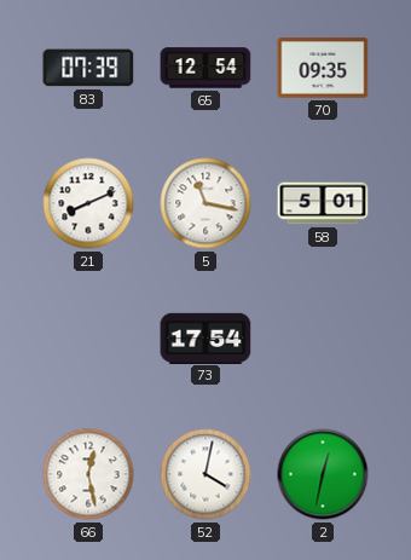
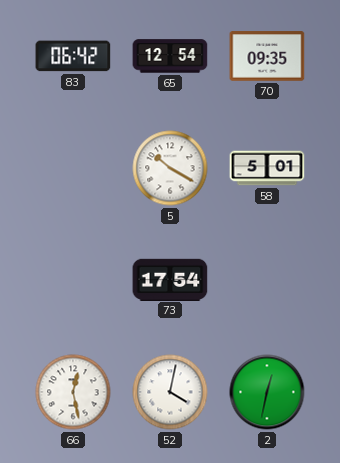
83: 07:39 -> 06:42 (73, 56)
21: 8:11 -> none (88, 203)
5: 11:17 -> 10:20 (170, 168)
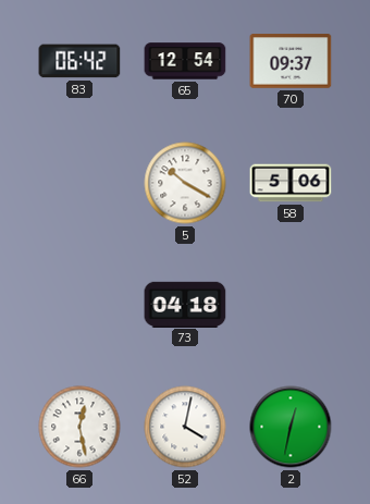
70: 09:35 -> 09:37 (291, 61)
58: 5:01 -> 5:06 (291, 183)
73: 17:54 -> 04:18 (185, 304)
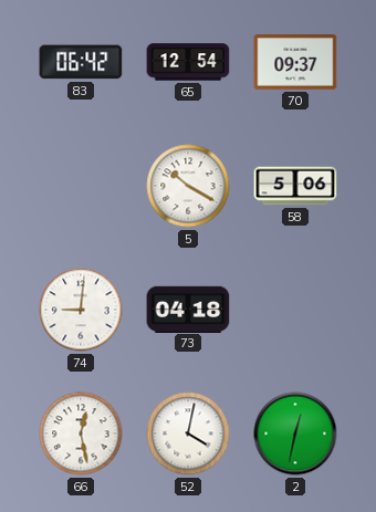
74: none -> 9:01 (81, 310)
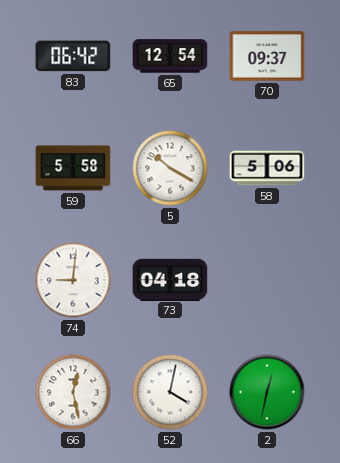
59: none -> 5:58 (73, 168)
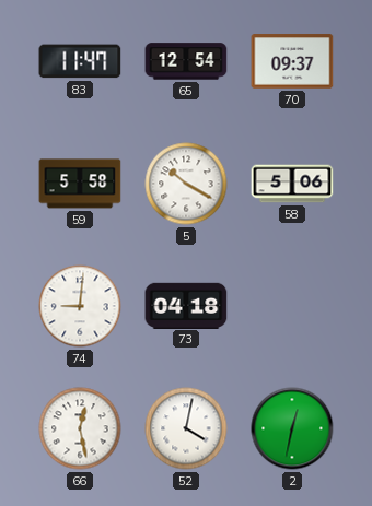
83: 06:42 -> 11:47 (80, 61)
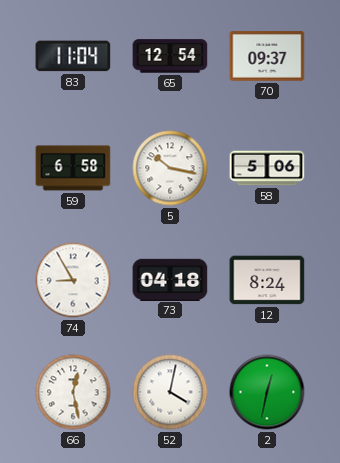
83: 11:47 -> 11:04 (73, 56)
59: 5:58 -> 6:58 (73, 168)
5: 10:20 -> 10:17 (170, 168)
74: 9:01 -> 8:55 (73, 280)
12: none -> 8:24 (267, 280)
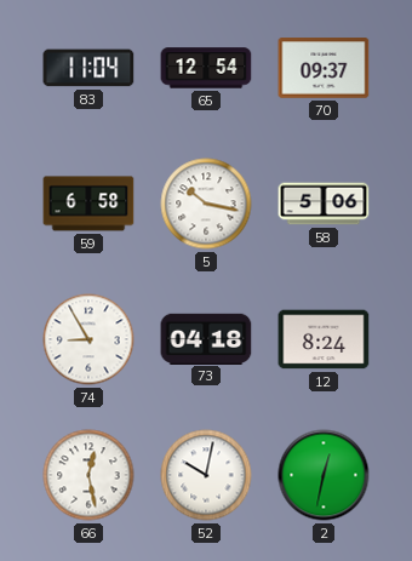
52: 4:02 -> 10:02 (206, 475)
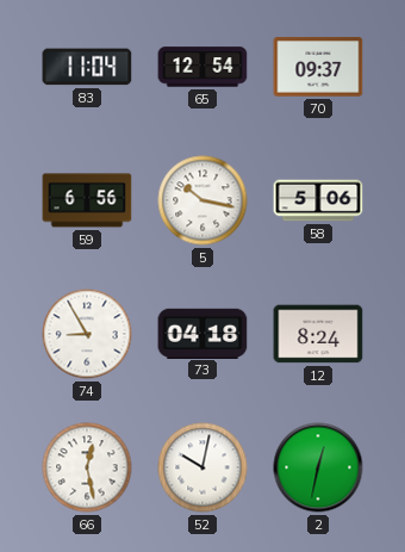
59: 6:58 -> 6:56 (87, 200)
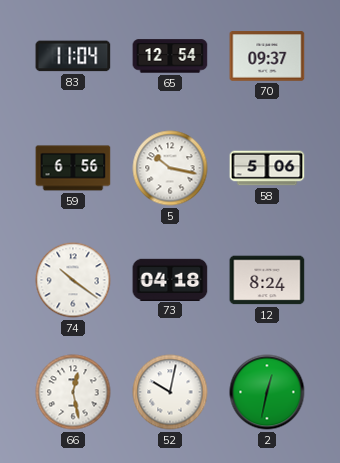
74: 8:55 -> 10:21 (73, 280)
